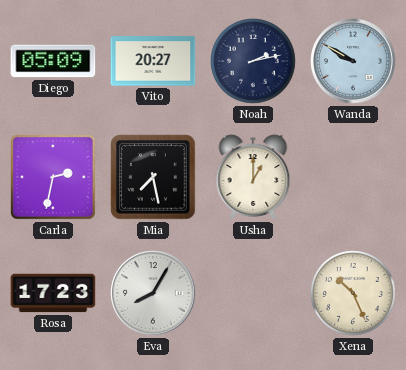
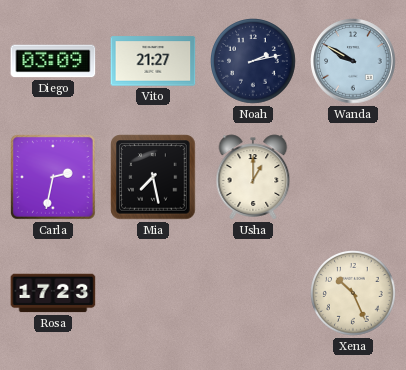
Diego: 05:09 -> 03:09 (53, 61)
Vito: 20:27 -> 21:27 (153, 61)
Eva: 8:05 -> none (153, 293)
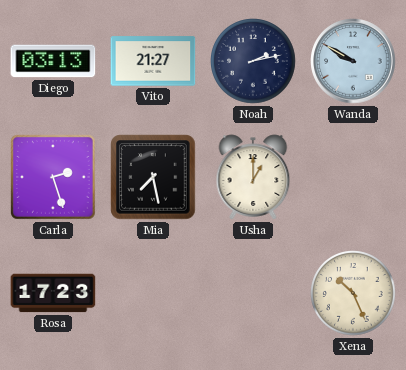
Diego: 03:09 -> 03:13 (53, 61)
Carla: 2:32 -> 2:27 (54, 178)
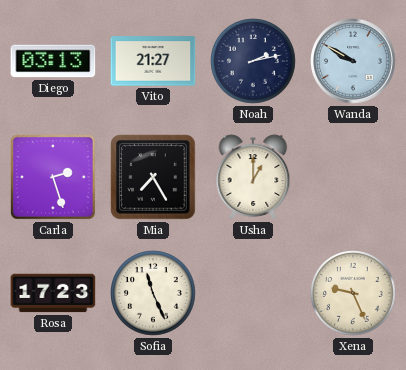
Mia: 7:28 -> 7:25 (153, 177)
Sofia: none -> 11:26 (154, 294)
Xena: 10:26 -> 9:26 (354, 294)
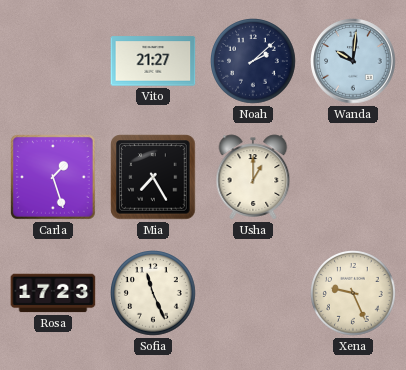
Diego: 03:13 -> none (53, 61)
Noah: 2:13 -> 2:08 (254, 62)
Wanda: 9:50 -> 10:01 (353, 61)
Carla: 2:27 -> 1:27 (54, 178)
